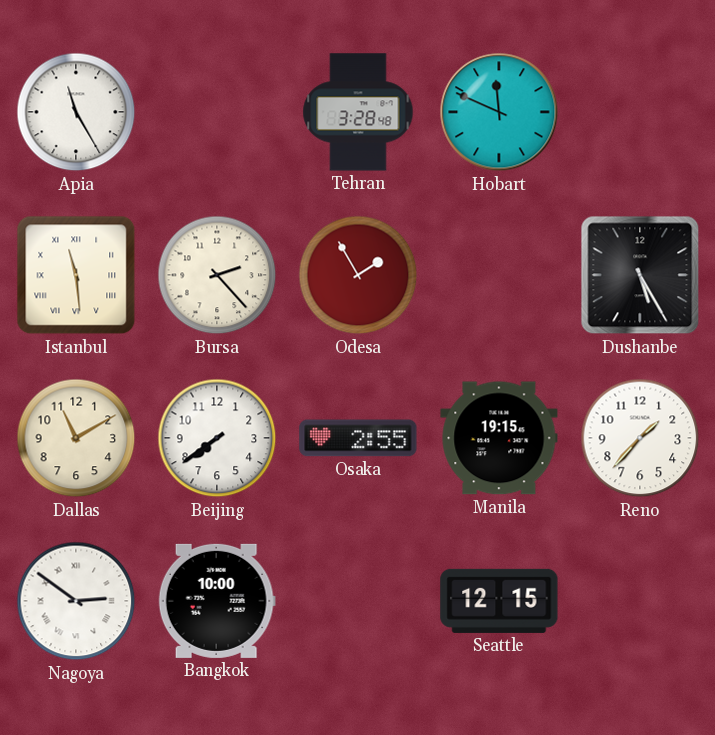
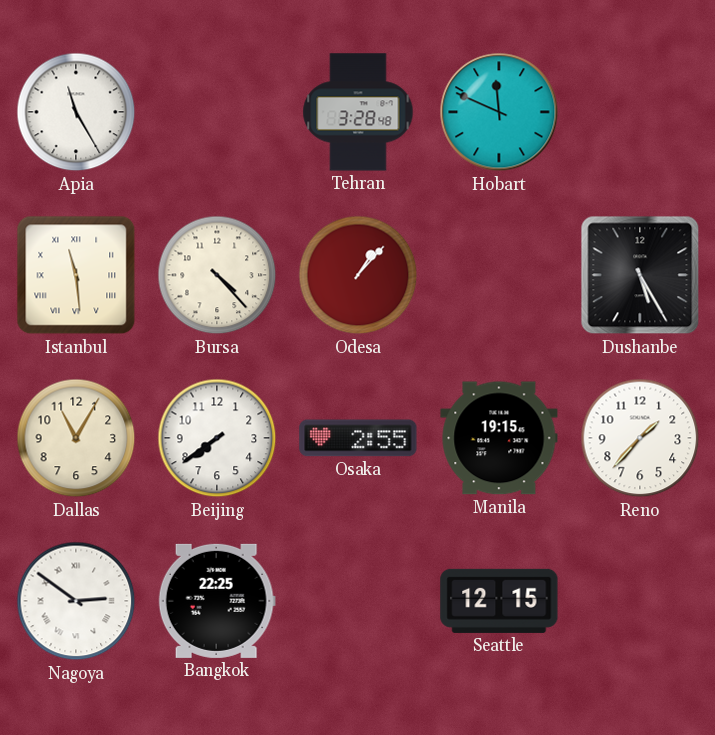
Bursa: 2:23 -> 4:23 (217, 275)
Odesa: 1:55 -> 1:07 (358, 275)
Dallas: 11:10 -> 11:05 (76, 438)
Bangkok: 10:00 -> 22:25 (217, 601)
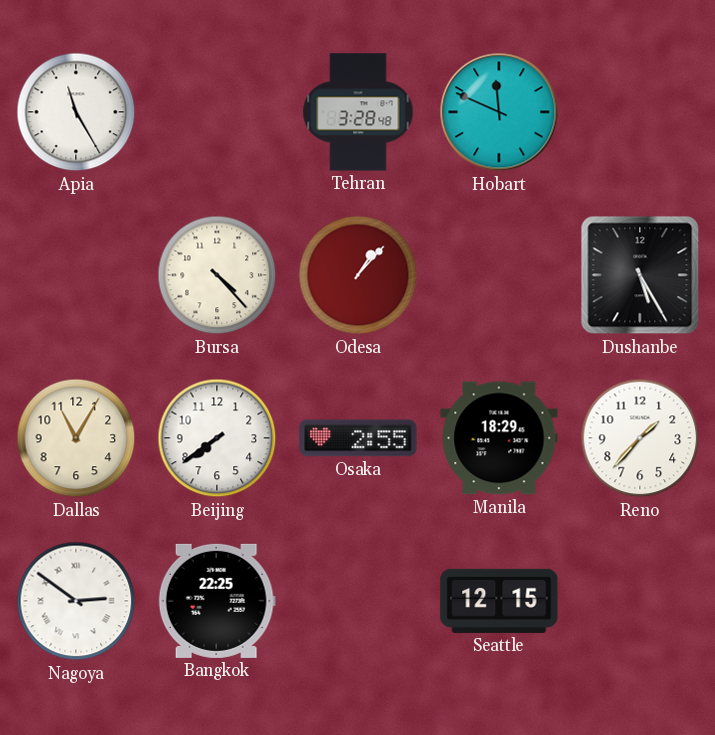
Istanbul: 11:29 -> none (76, 275)
Manila: 19:15 -> 18:29 (499, 438)
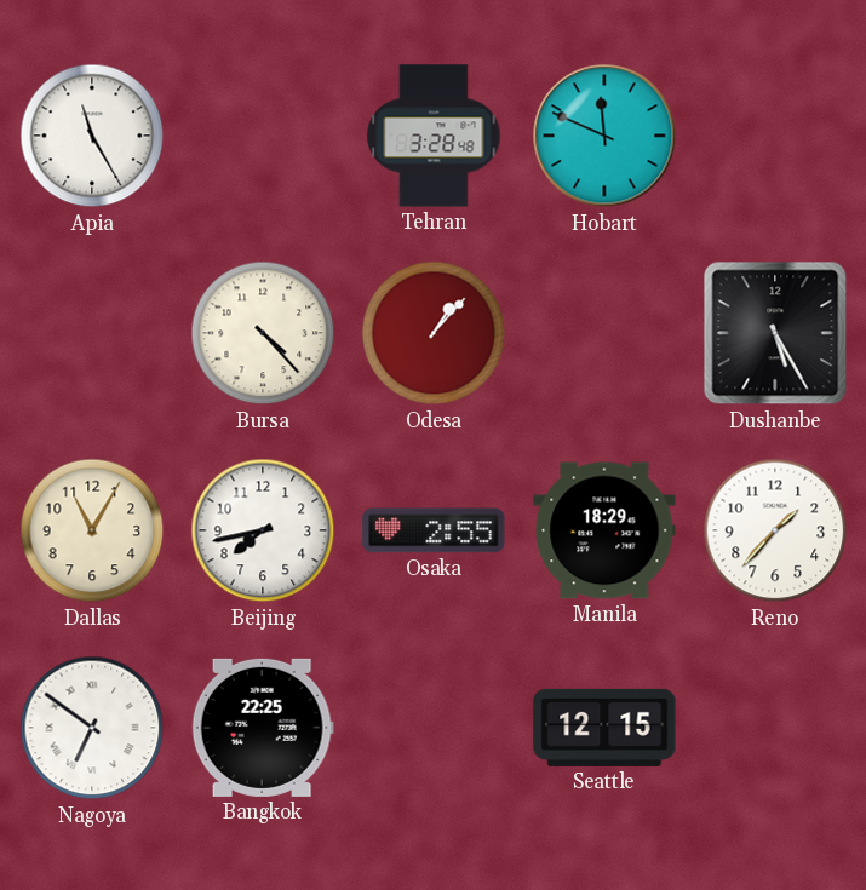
Beijing: 7:39 -> 7:43 (263, 530)
Nagoya: 2:51 -> 6:51 (92, 728)
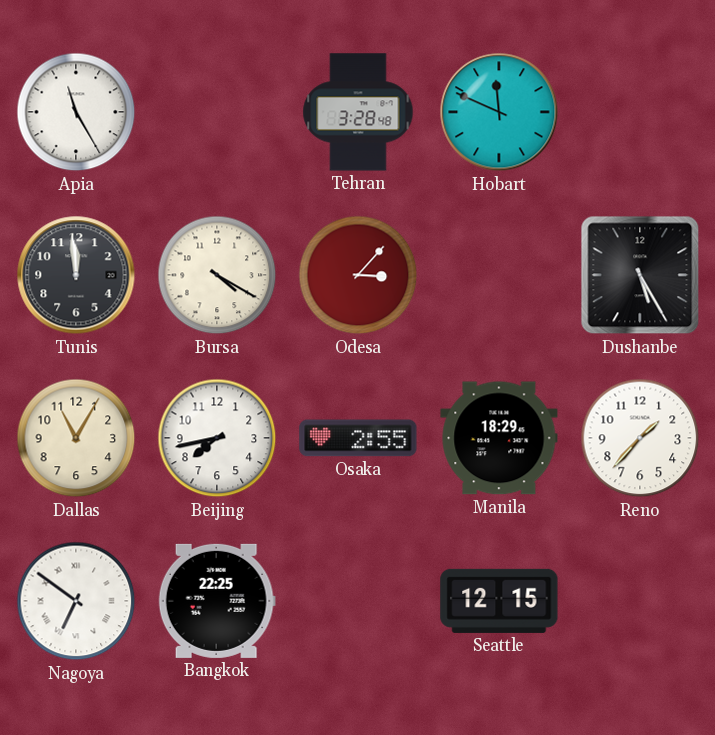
Tunis: none -> 11:59 (76, 275)
Bursa: 4:23 -> 4:20 (217, 275)
Odesa: 1:07 -> 3:07 (358, 275)
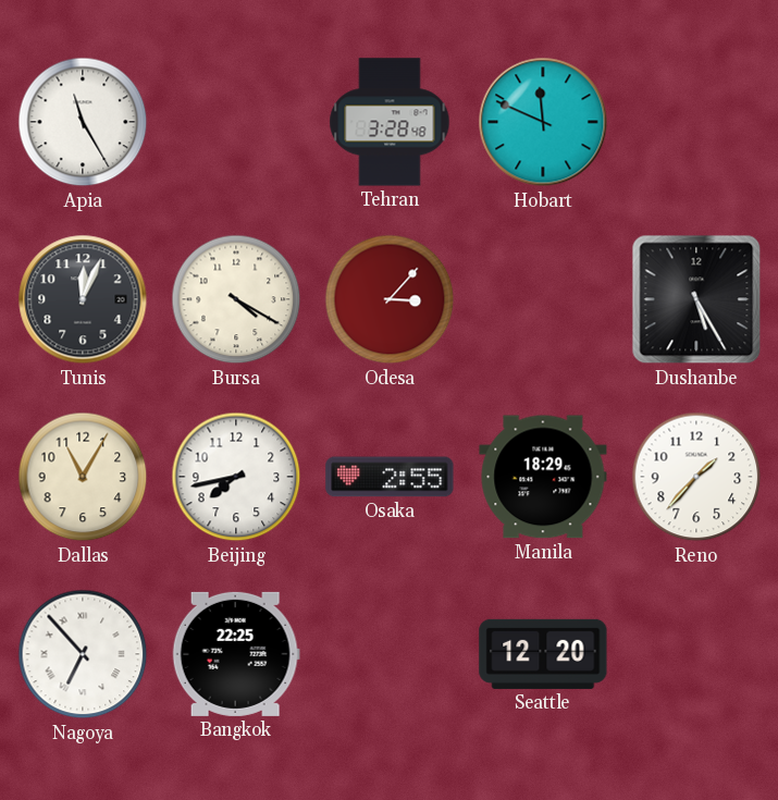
Tunis: 11:59 -> 12:04 (83, 299)
Nagoya: 6:51 -> 6:53 (83, 654)
Seattle: 12:15 -> 12:20 (543, 654)
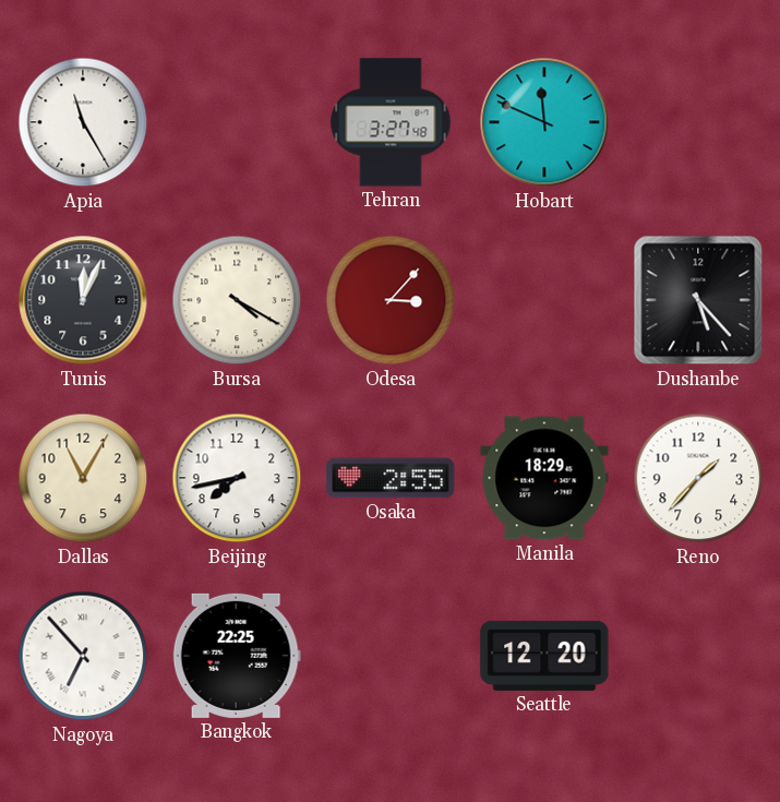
Tehran: 3:28 -> 3:27 (391, 122)
Dushanbe: 5:25 -> 5:23 (698, 300)
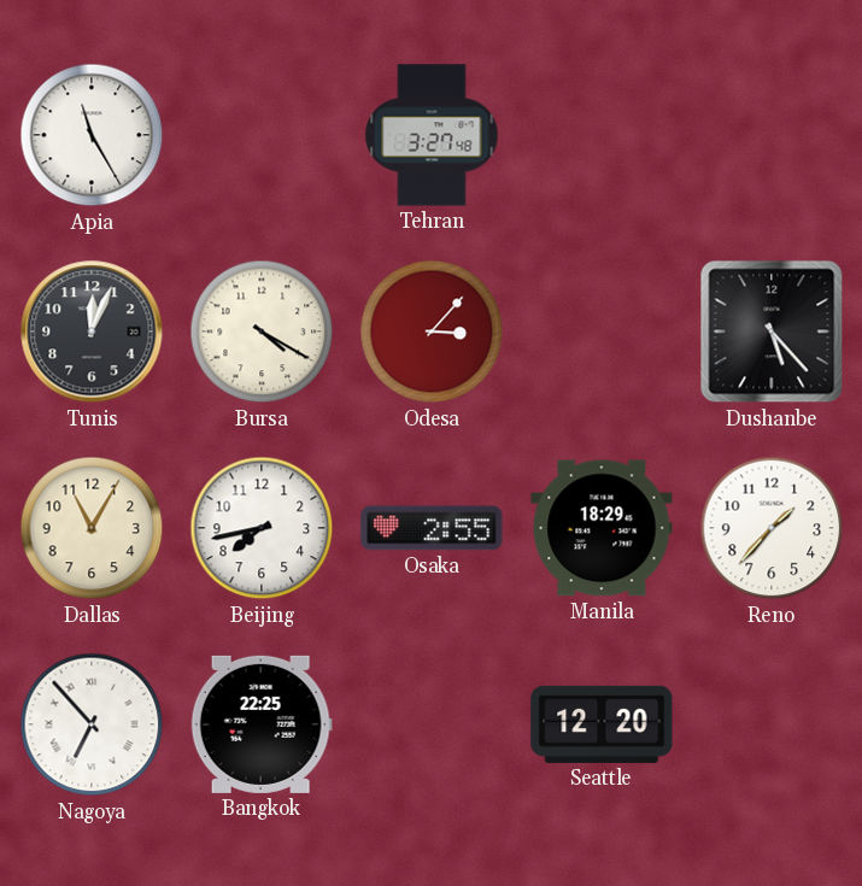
Hobart: 11:49 -> none (544, 122)
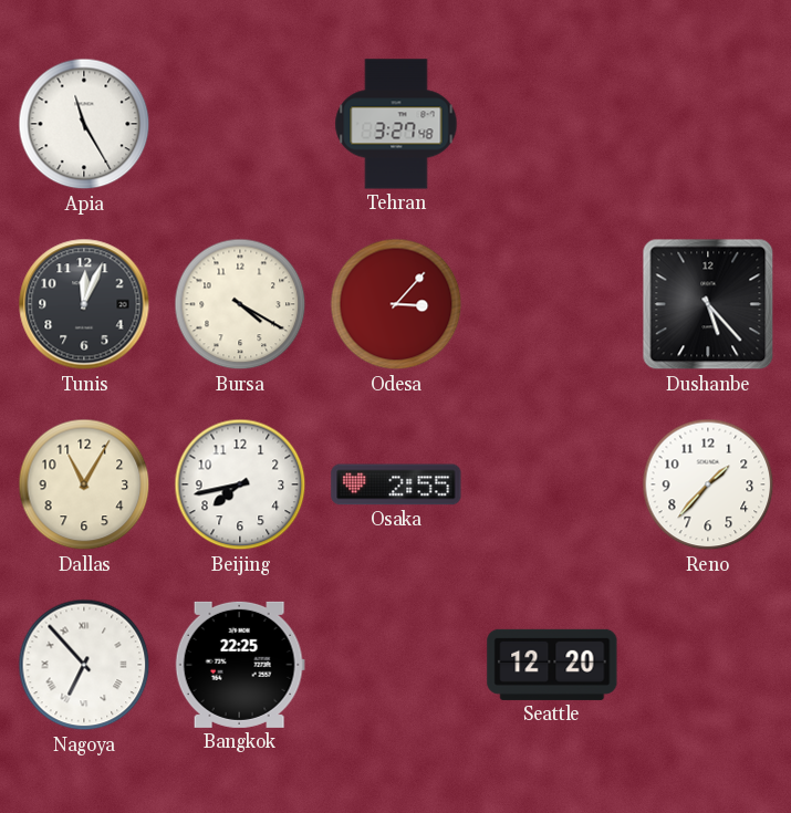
Manila: 18:29 -> none (602, 528)
